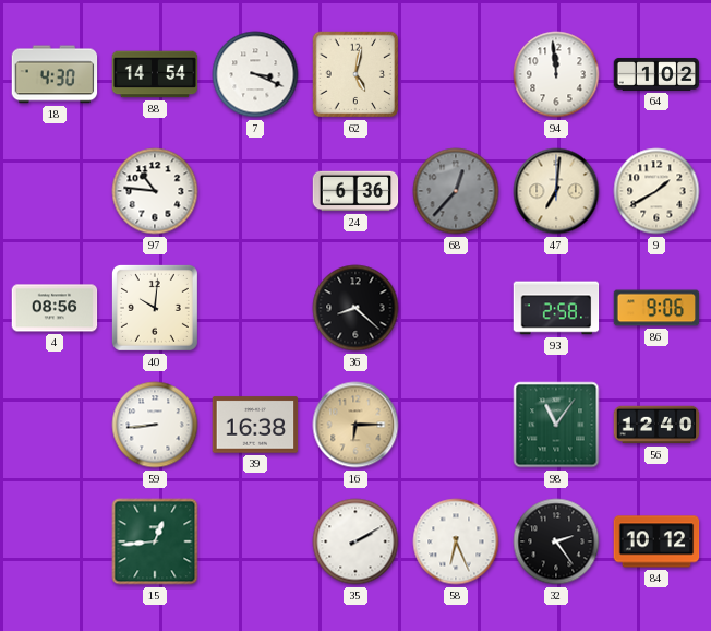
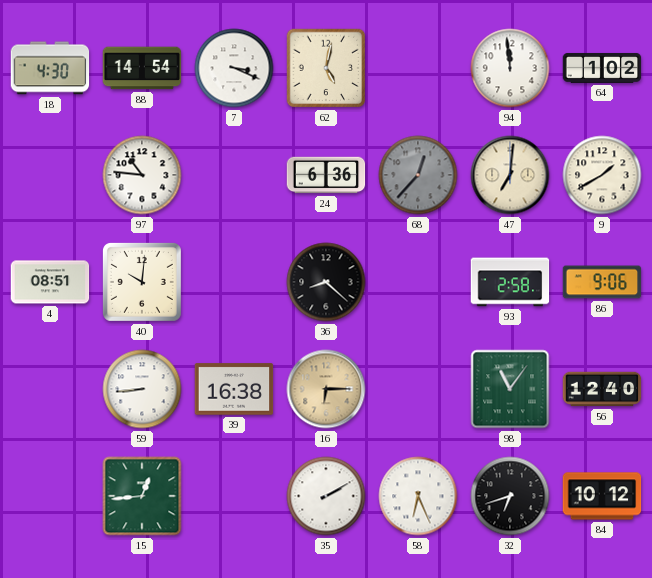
4: 08:56 -> 08:51 (50, 282)
32: 2:24 -> 6:42 (510, 496)
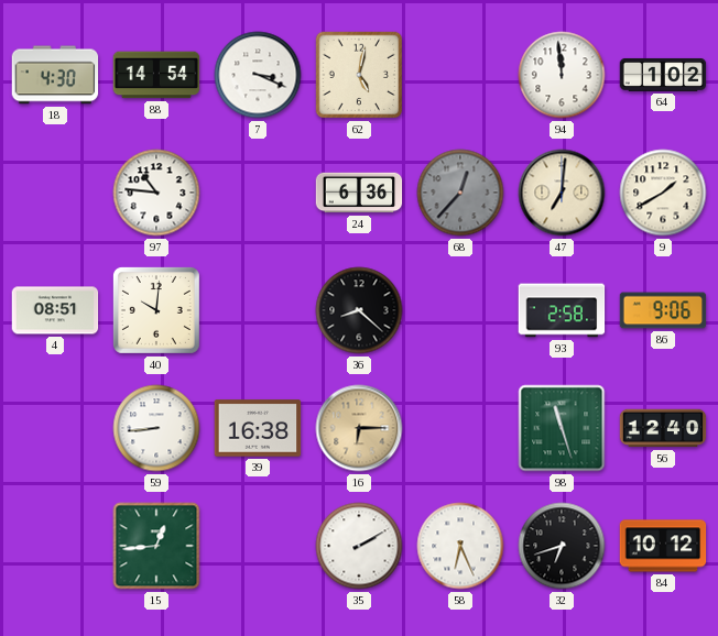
98: 11:06 -> 11:27 (562, 428)
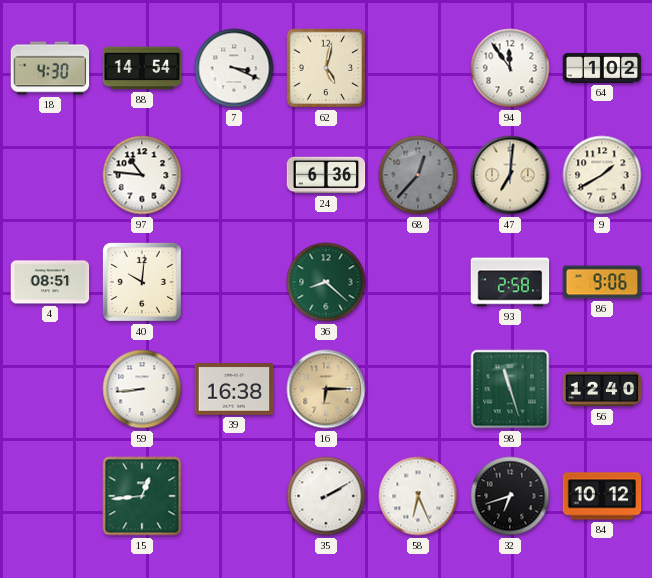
94: 11:59 -> 11:54 (510, 68)
36 dial: black -> green (326, 282)
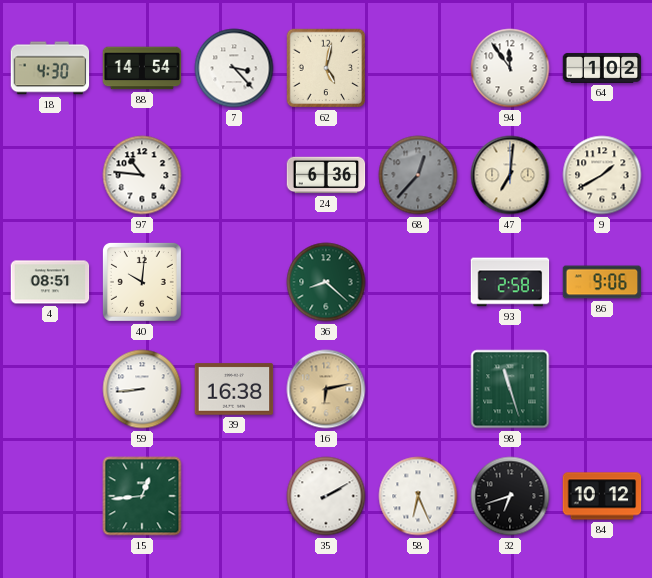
7: 3:19 -> 3:23 (234, 68)
16: 6:15 -> 6:13 (326, 389)
56: 12:40 -> none (602, 389)
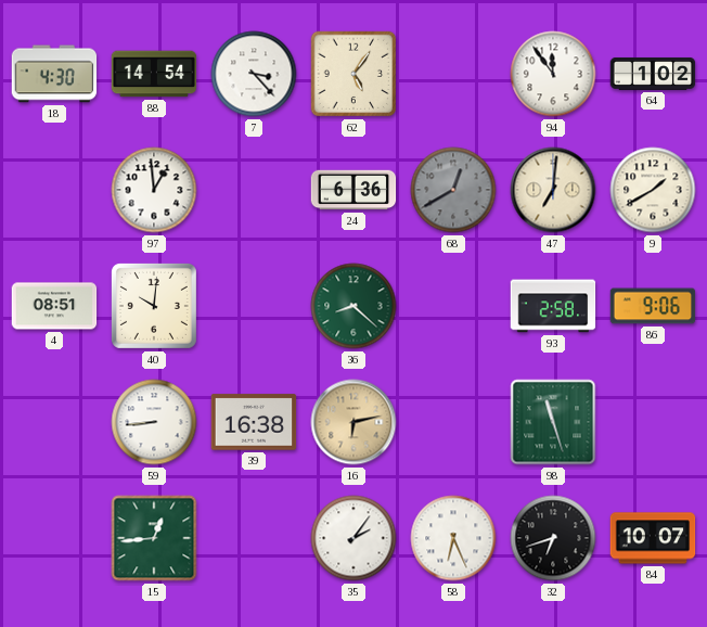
62: 5:02 -> 5:06 (353, 74)
97: 10:46 -> 12:59 (154, 190)
68: 12:37 -> 12:40 (453, 190)
35: 2:10 -> 2:06 (353, 538)
84: 10:12 -> 10:07 (653, 538)
